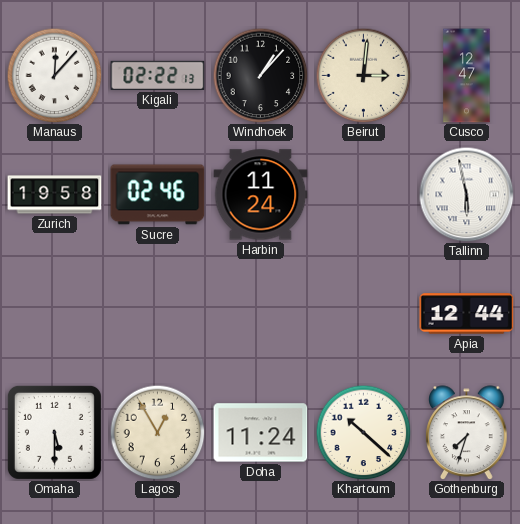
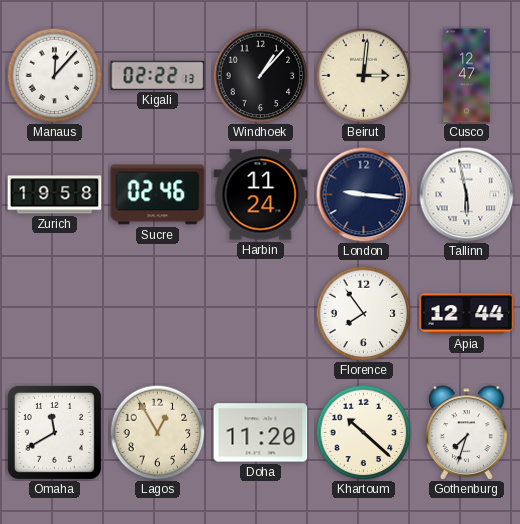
London: none -> 9:16 (363, 194)
Florence: none -> 7:54 (363, 313)
Omaha: 5:30 -> 11:40 (54, 432)
Doha: 11:24 -> 11:20 (261, 433)
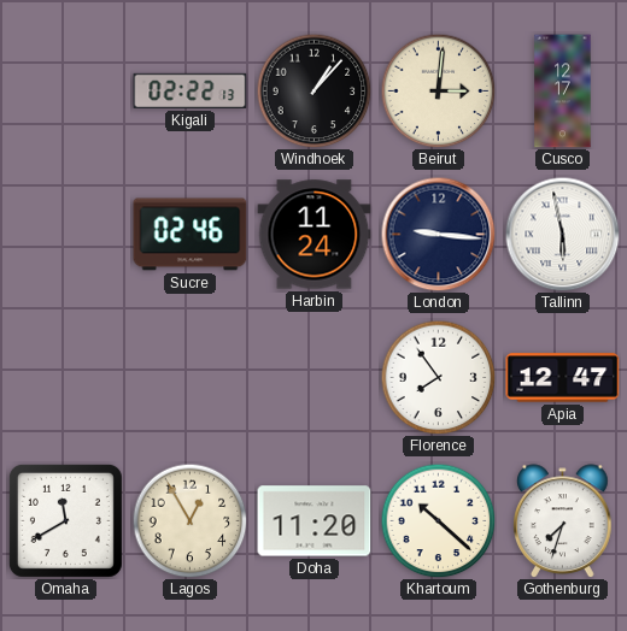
Manaus: 12:07 -> none (54, 75)
Cusco: 12:47 -> 12:17 (563, 92)
Zurich: 19:58 -> none (55, 195)
Apia: 12:44 -> 12:47 (563, 378)
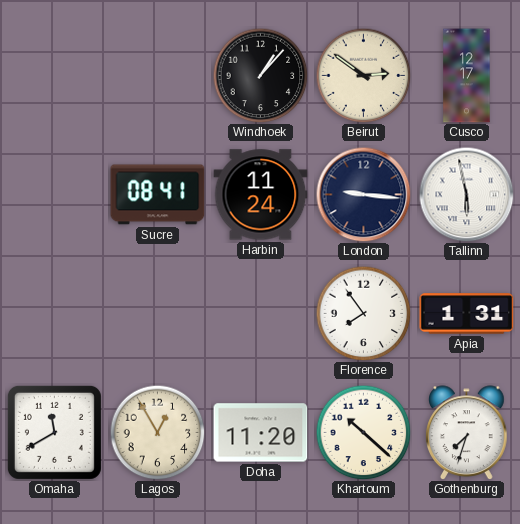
Kigali: 02:22 -> none (191, 90)
Beirut: 3:01 -> 2:51 (363, 75)
Sucre: 02:46 -> 08:41 (158, 195)
Apia: 12:47 -> 1:31 (467, 314)
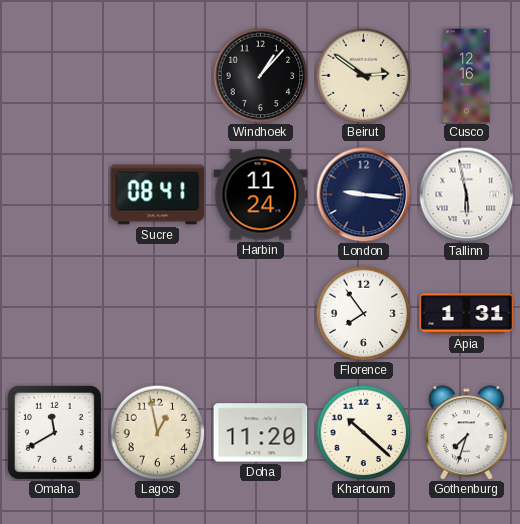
Cusco: 12:17 -> 12:16 (467, 76)
Lagos: 12:55 -> 12:58 (157, 432)
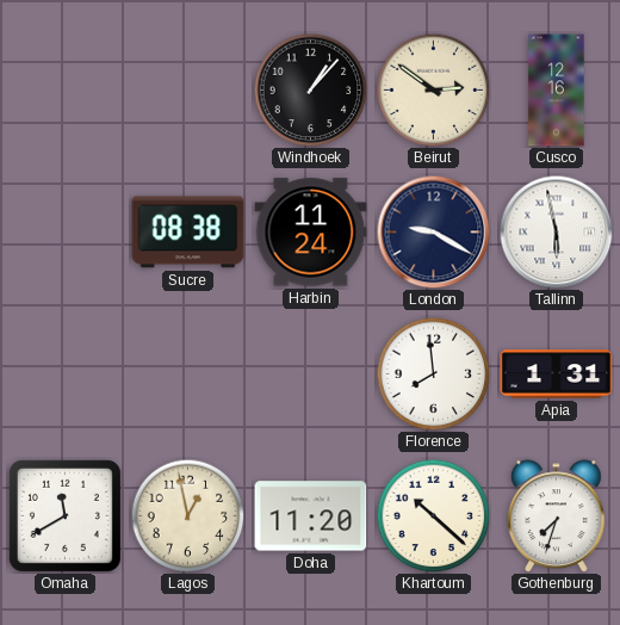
Sucre: 08:41 -> 08:38 (188, 233)
London: 9:16 -> 9:20 (433, 231)
Florence: 7:54 -> 7:59 (433, 373)
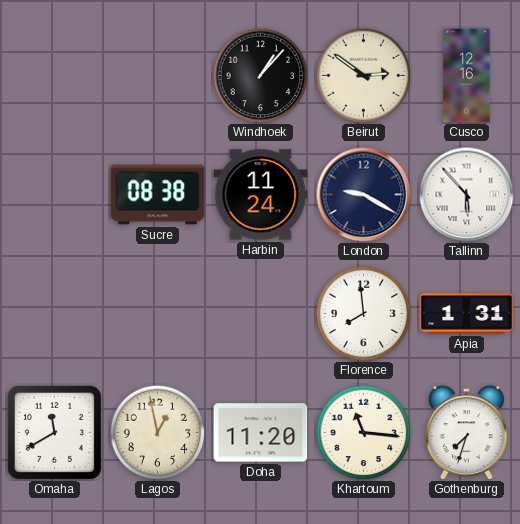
Tallinn: 5:58 -> 5:53 (466, 194)
Khartoum: 10:22 -> 11:16 (363, 432)
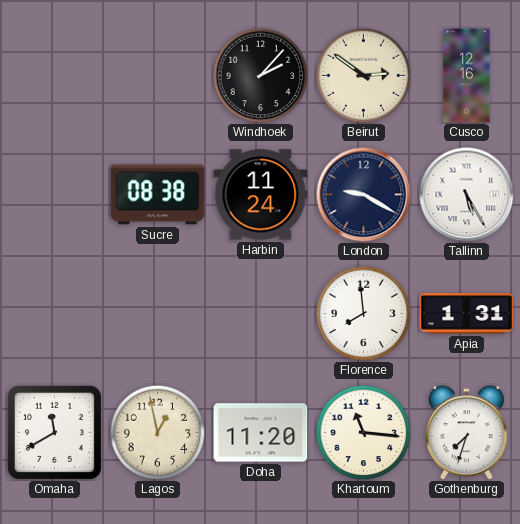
Windhoek: 1:07 -> 2:07 (260, 75)
Tallinn: 5:53 -> 5:25 (466, 194)
